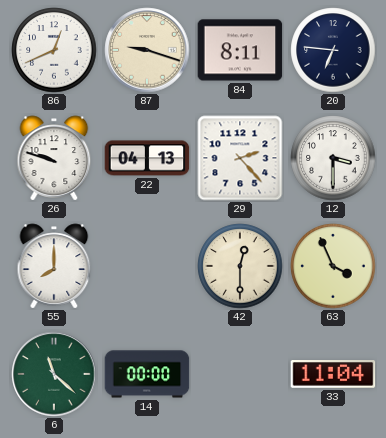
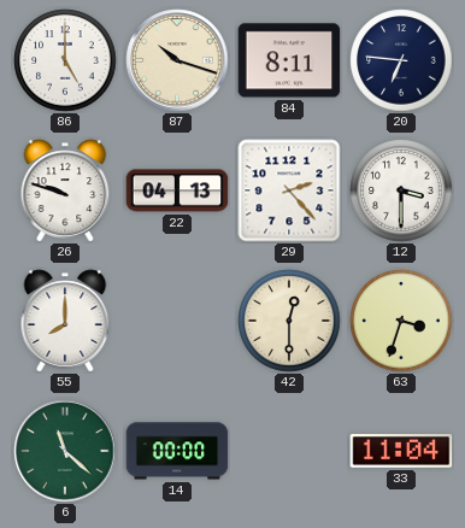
86: 12:41 -> 5:00 (65, 60)
87: 9:18 -> 10:18 (177, 60)
63: 3:56 -> 3:33 (401, 321)
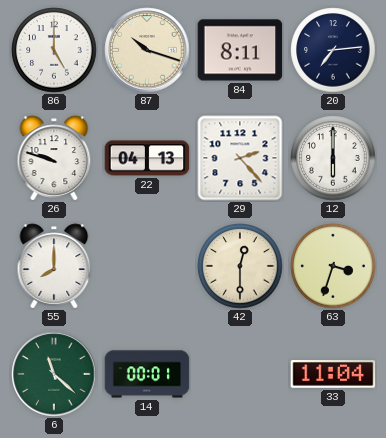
20: 6:46 -> 7:14 (333, 50)
12: 3:30 -> 6:00 (333, 158)
14: 00:00 -> 00:01 (147, 374)
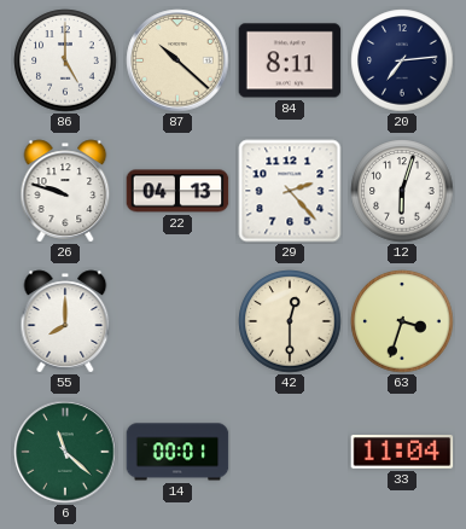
87: 10:18 -> 10:22 (177, 60)
12: 6:00 -> 6:03 (402, 191)
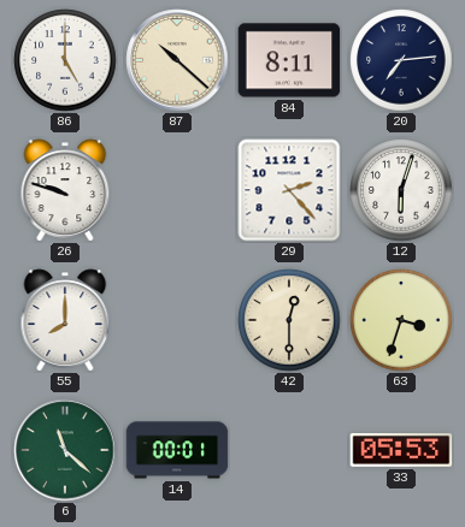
22: 04:13 -> none (177, 191)
33: 11:04 -> 05:53 (401, 451)
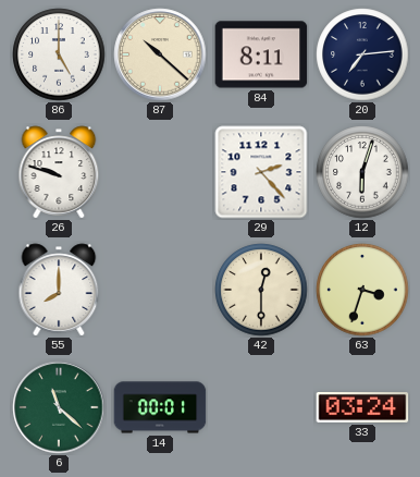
33: 05:53 -> 03:24 (362, 408)
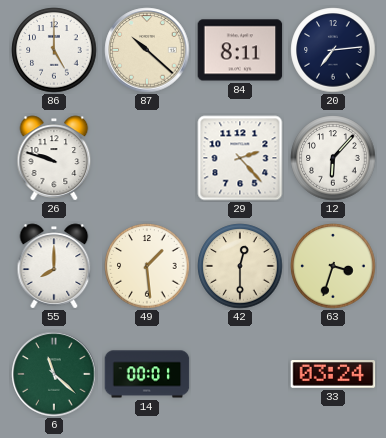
12: 6:03 -> 6:07 (333, 158)
49: none -> 1:29 (147, 266)
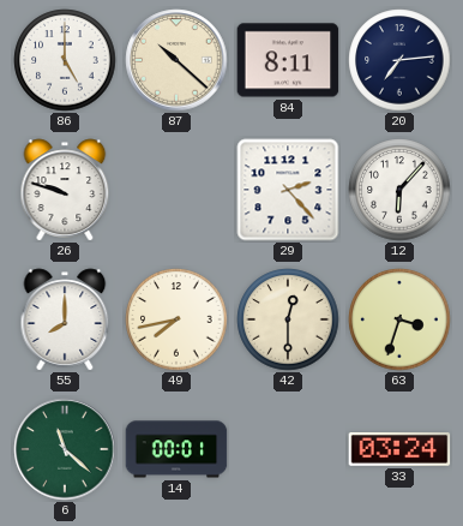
49: 1:29 -> 7:43 (176, 319)
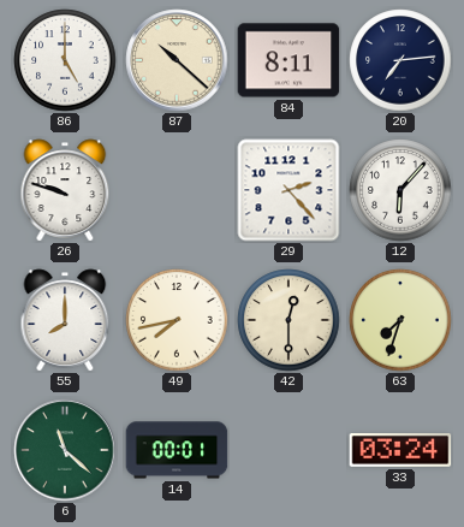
63: 3:33 -> 7:33 (400, 320)
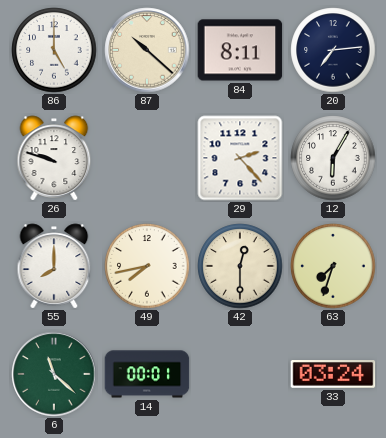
12: 6:07 -> 6:05 (333, 158)
